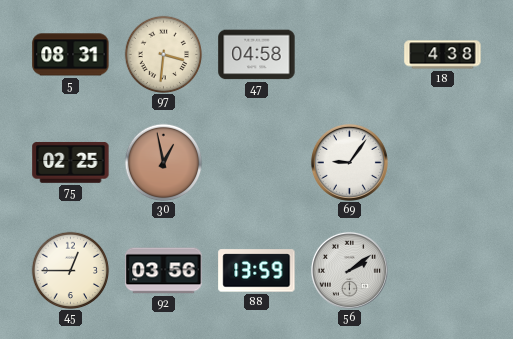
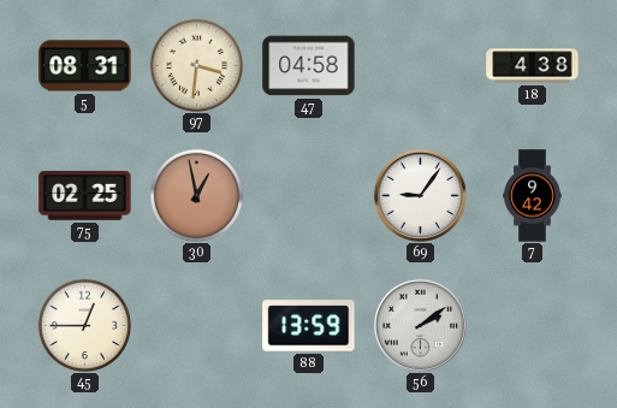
7: none -> 9:42 (533, 196)
92: 03:56 -> none (164, 271)
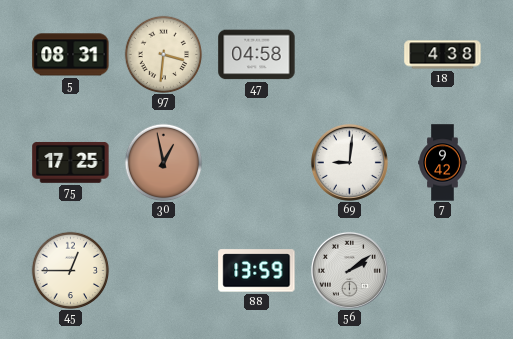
75: 02:25 -> 17:25 (71, 162)
69: 9:06 -> 9:01 (349, 162)
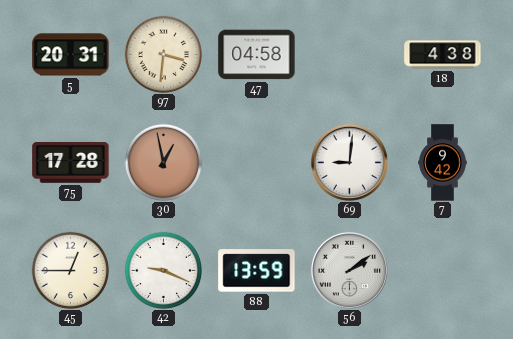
5: 08:31 -> 20:31 (71, 55)
75: 17:25 -> 17:28 (71, 162)
42: none -> 9:19 (163, 270)
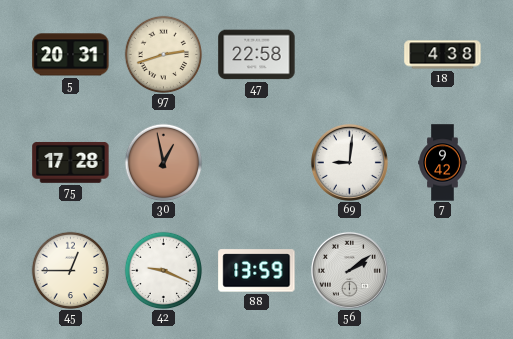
97: 3:31 -> 2:42 (163, 54)
47: 04:58 -> 22:58 (257, 55)
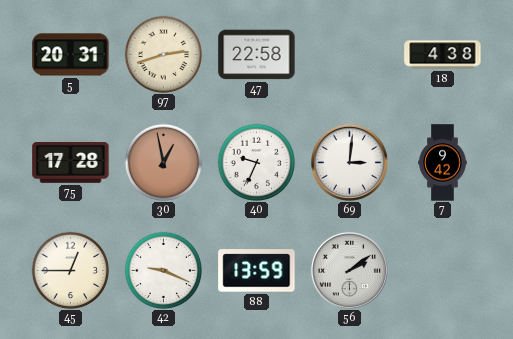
40: none -> 9:34 (256, 162)
69: 9:01 -> 3:01 (349, 162)
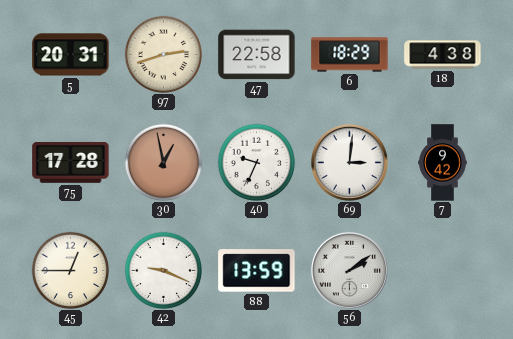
6: none -> 18:29 (350, 55)
